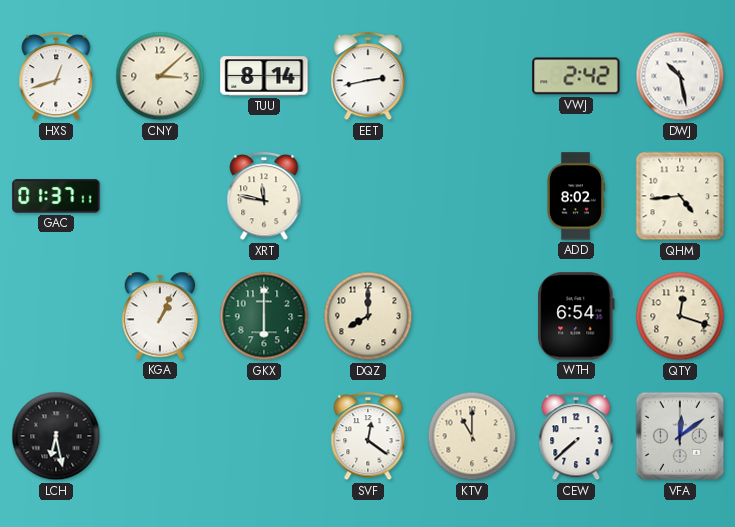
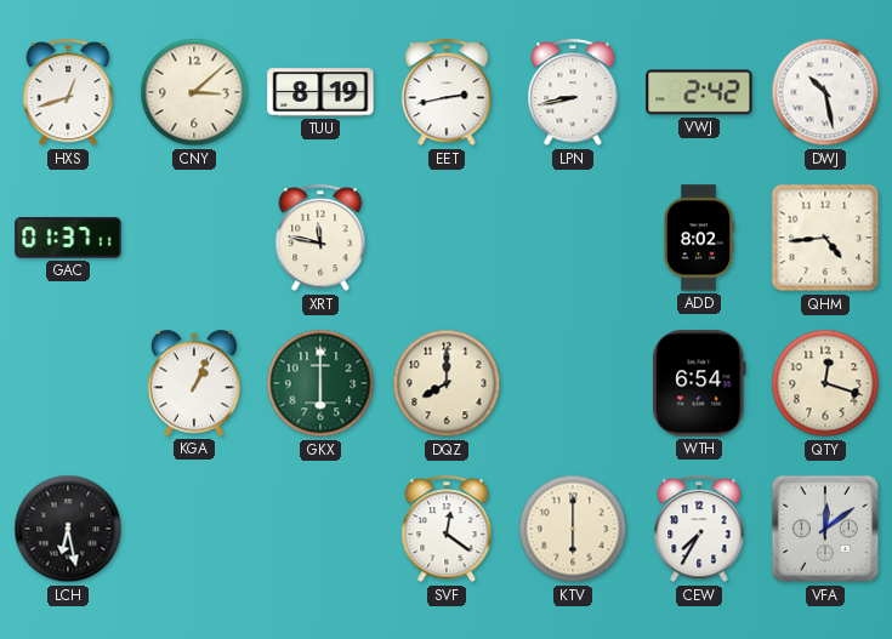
TUU: 8:14 -> 8:19 (320, 92)
LPN: none -> 8:43 (573, 93)
KTV: 11:00 -> 6:00 (573, 529)
CEW: 7:38 -> 7:35 (699, 530)
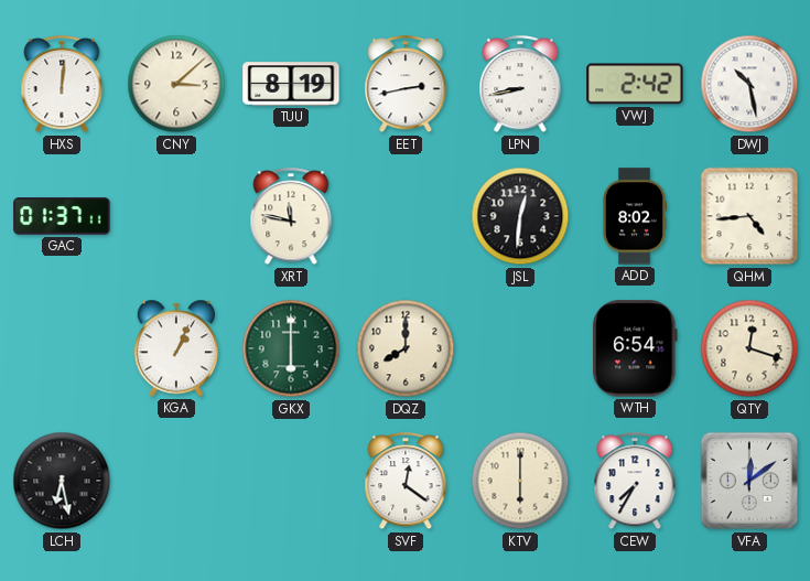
HXS: 12:42 -> 12:01 (62, 85)
JSL: none -> 12:31 (520, 216)
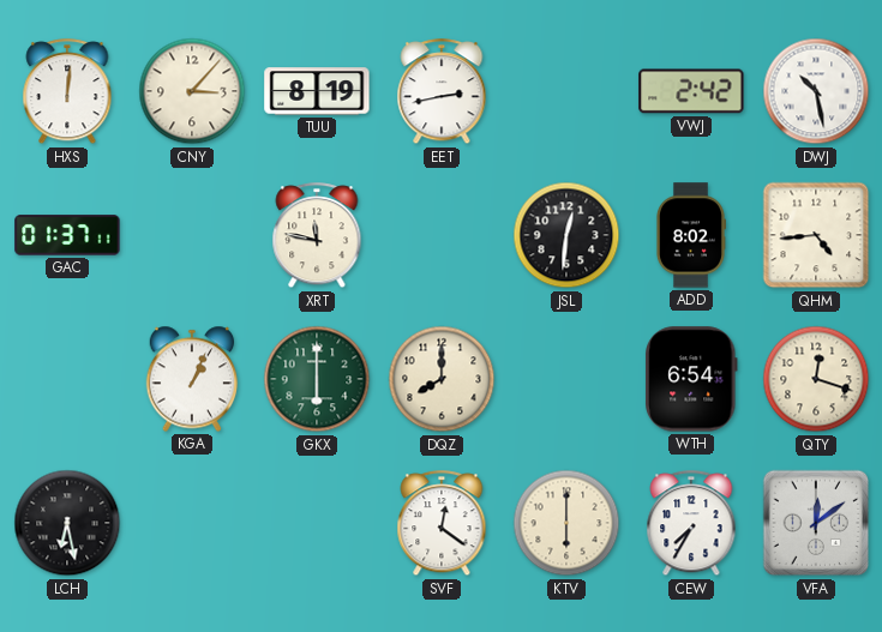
CNY: 3:08 -> 3:07 (192, 91)
LPN: 8:43 -> none (520, 85)
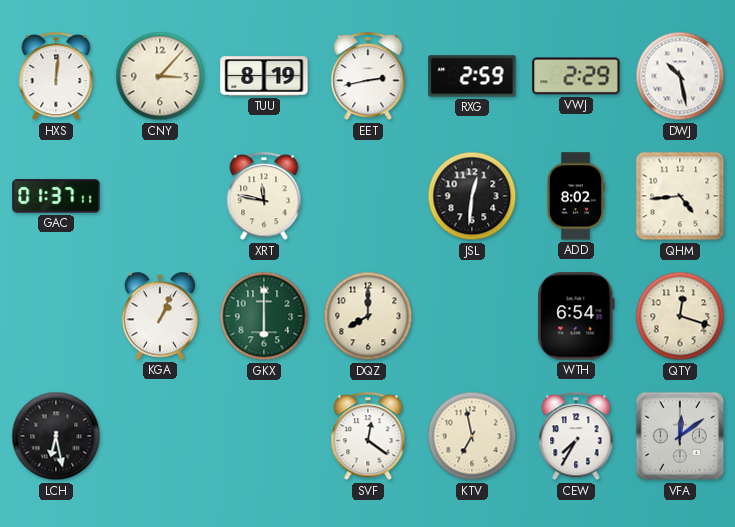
RXG: none -> 2:59 (472, 76)
VWJ: 2:42 -> 2:29 (576, 76)
KTV: 6:00 -> 6:58 (472, 436)
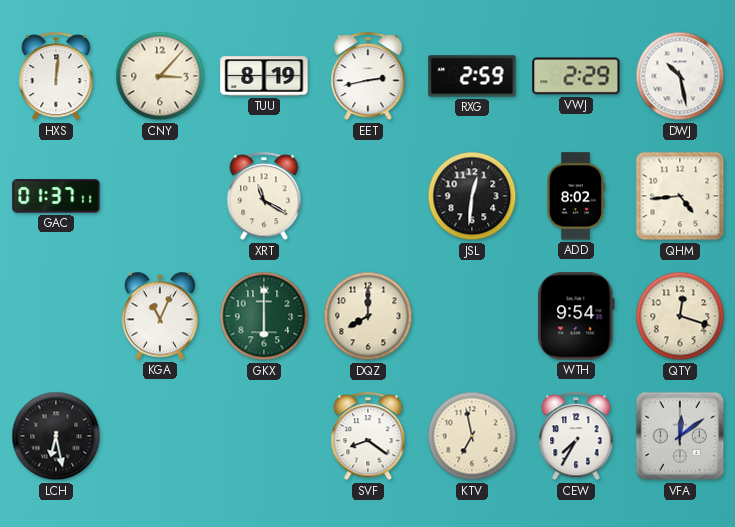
XRT: 11:47 -> 11:20 (264, 197)
KGA: 1:04 -> 11:04 (160, 316)
WTH: 6:54 -> 9:54 (576, 316)
SVF: 12:21 -> 8:21 (368, 437)
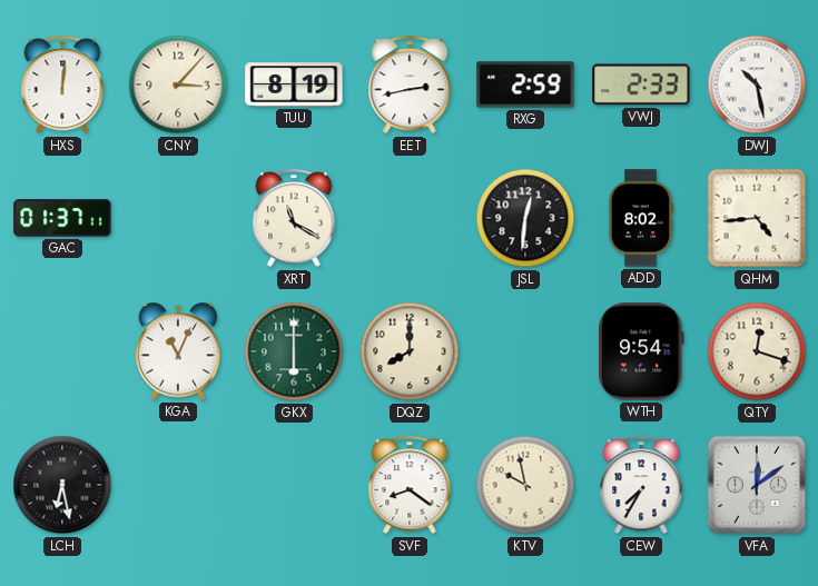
VWJ: 2:29 -> 2:33 (641, 85)
KTV: 6:58 -> 9:58 (525, 485)
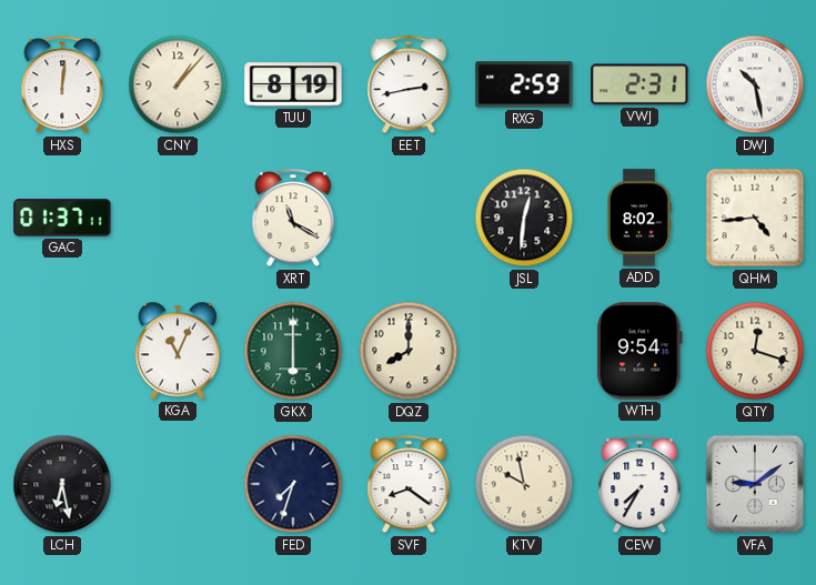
CNY: 3:07 -> 1:07 (178, 84)
VWJ: 2:33 -> 2:31 (639, 84)
FED: none -> 7:33 (293, 484)
VFA: 12:09 -> 9:09 (755, 484)
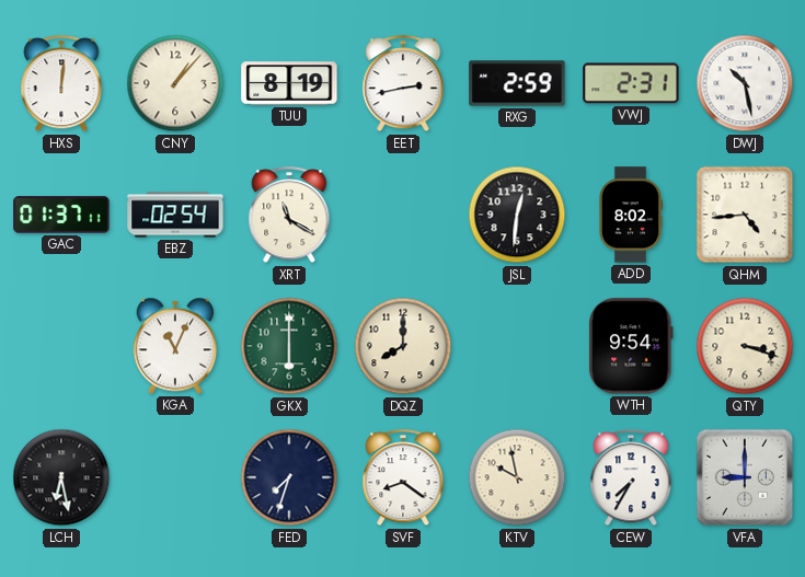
EBZ: none -> 02:54 (175, 215)
QTY: 12:18 -> 3:18 (745, 346)
VFA: 9:09 -> 9:00 (745, 477)
